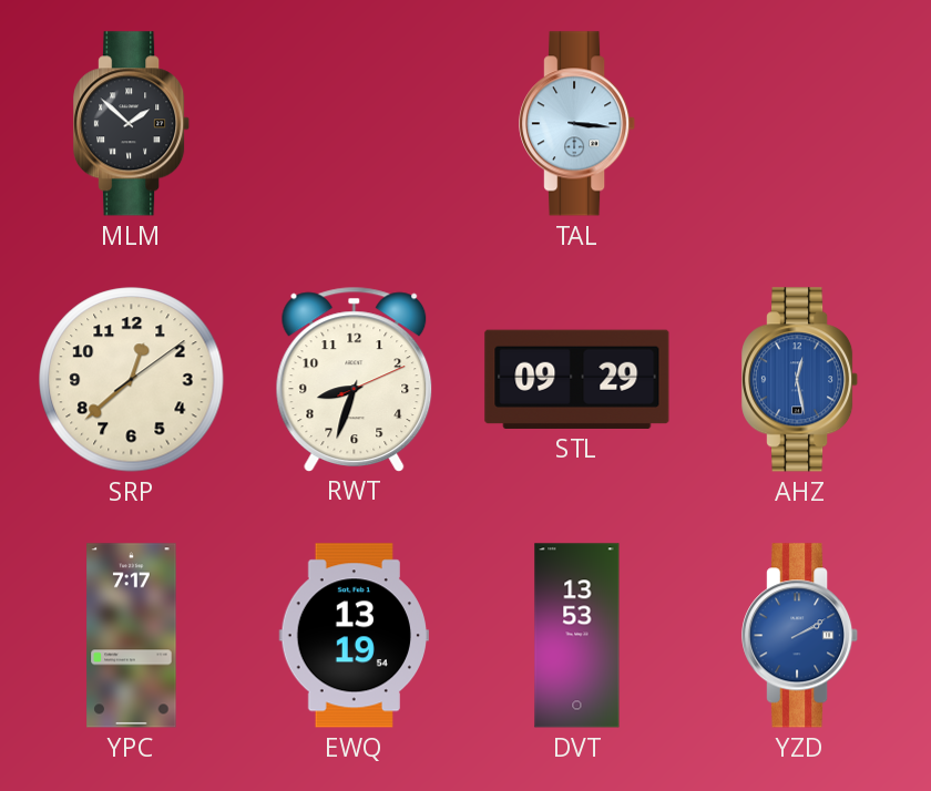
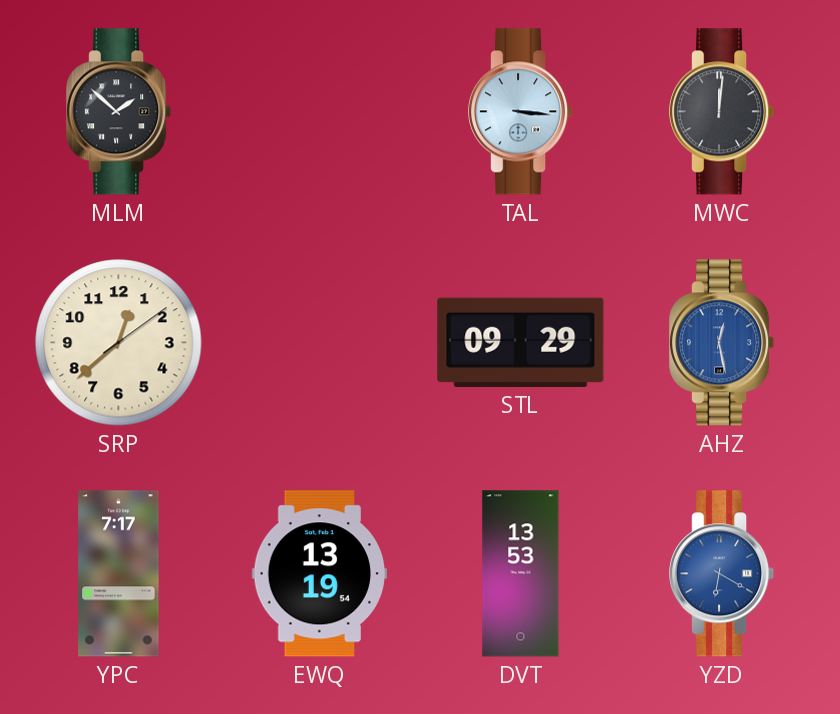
MWC: none -> 12:01 (722, 112)
RWT: 8:33 -> none (355, 379)
YZD: 2:10 -> 6:20 (722, 574)
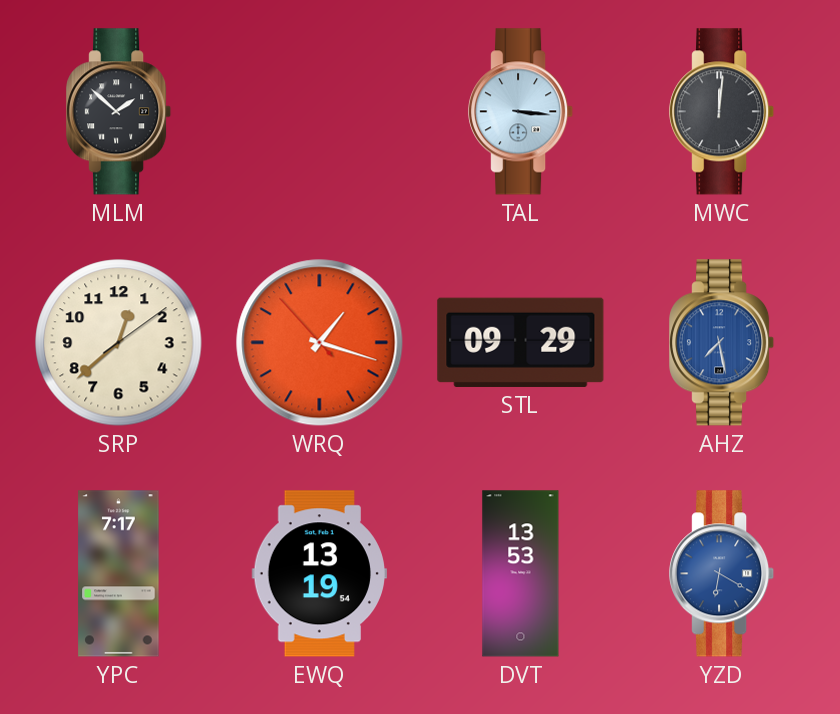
WRQ: none -> 1:17 (320, 343)
AHZ: 12:28 -> 7:28 (722, 343)
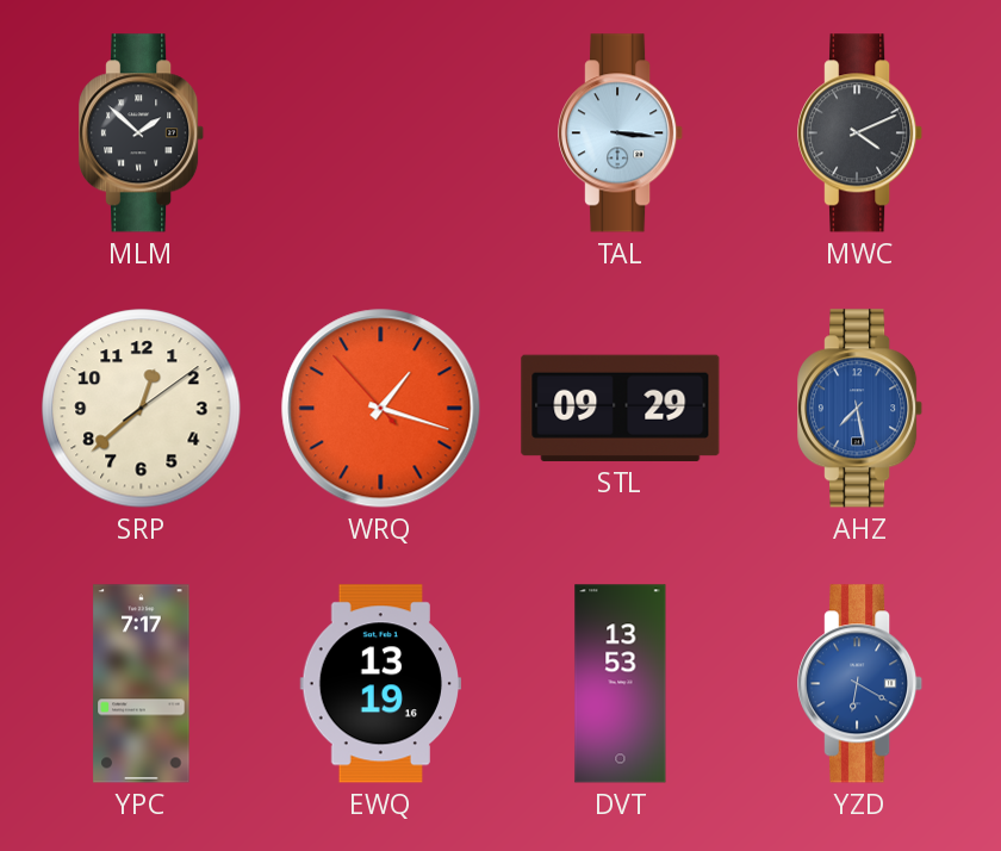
MWC: 12:01 -> 4:11 (860, 133)
EWQ: 13:19:54 -> 13:19:16 (380, 684)
